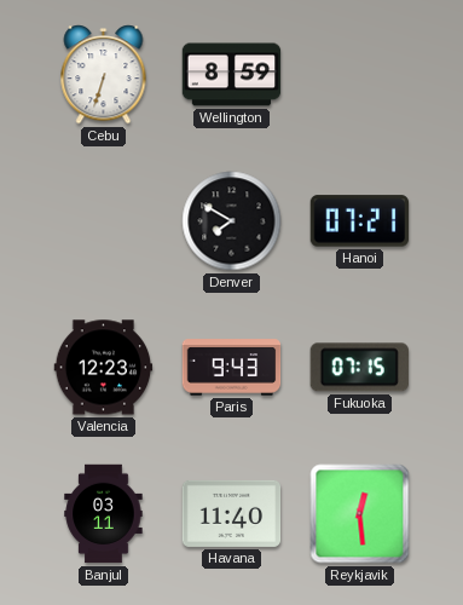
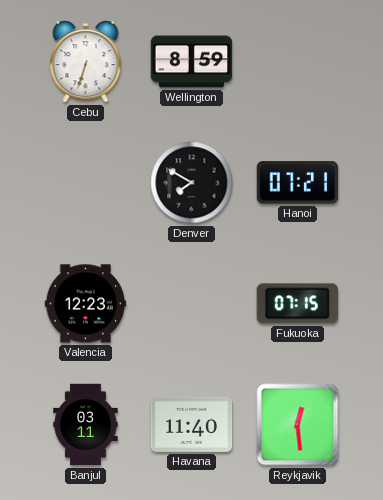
Paris: 9:43 -> none (232, 368)
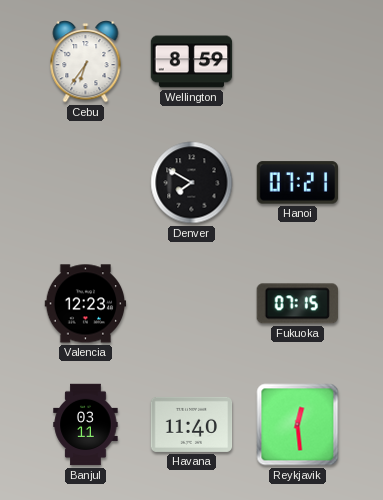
Cebu: 6:33 -> 6:36 (86, 62)
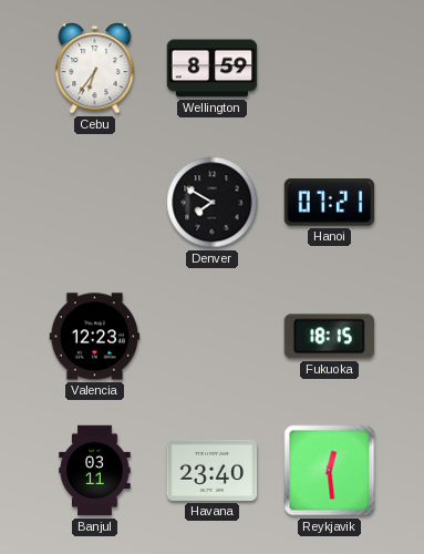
Fukuoka: 07:15 -> 18:15 (329, 337)
Havana: 11:40 -> 23:40 (213, 470)
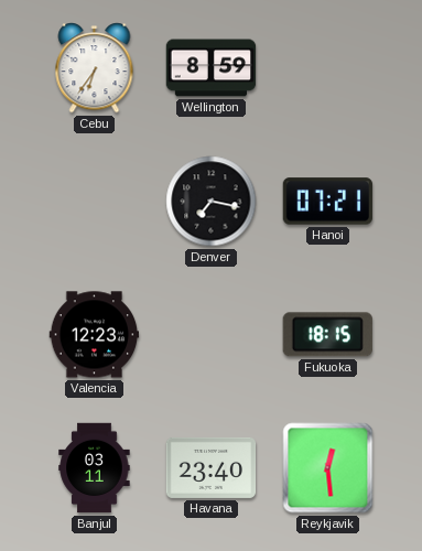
Denver: 7:50 -> 7:17 (212, 202)
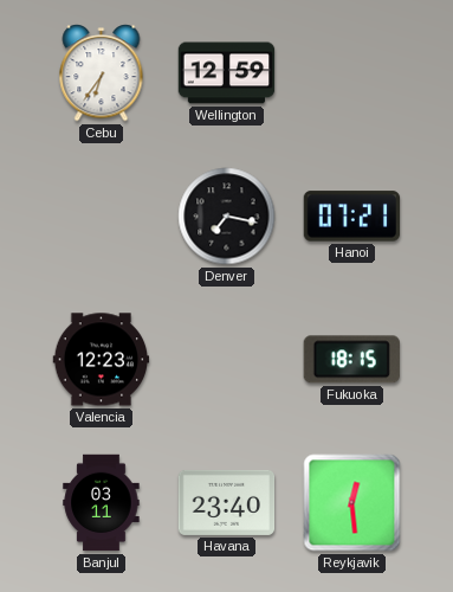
Wellington: 8:59 -> 12:59 (227, 73)
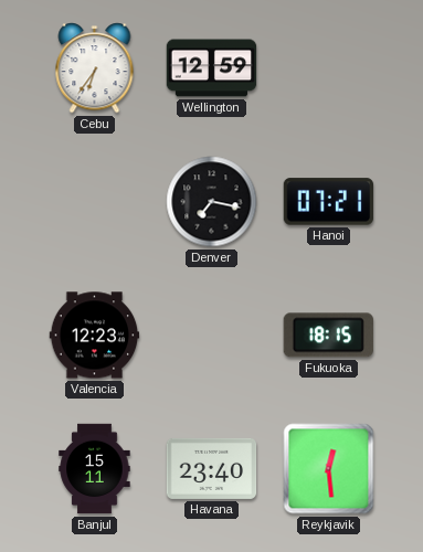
Banjul: 03:11 -> 15:11 (95, 469)
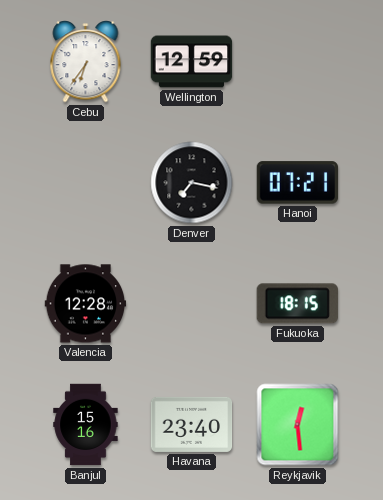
Valencia: 12:23 -> 12:28 (86, 304)
Banjul: 15:11 -> 15:16 (86, 425)
